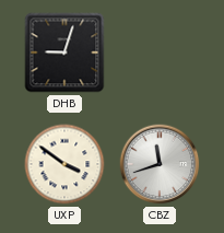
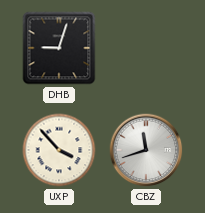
UXP: 3:51 -> 3:53 (59, 150)
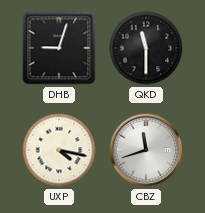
QKD: none -> 11:30 (146, 48)
UXP: 3:53 -> 4:17 (59, 150)
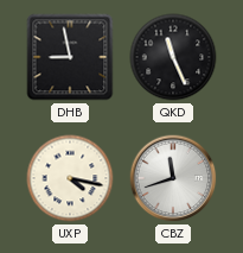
DHB: 9:03 -> 8:58 (70, 57)
QKD: 11:30 -> 11:26 (173, 57)
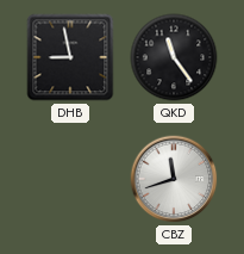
QKD: 11:26 -> 11:24 (174, 57)
UXP: 4:17 -> none (70, 178)
